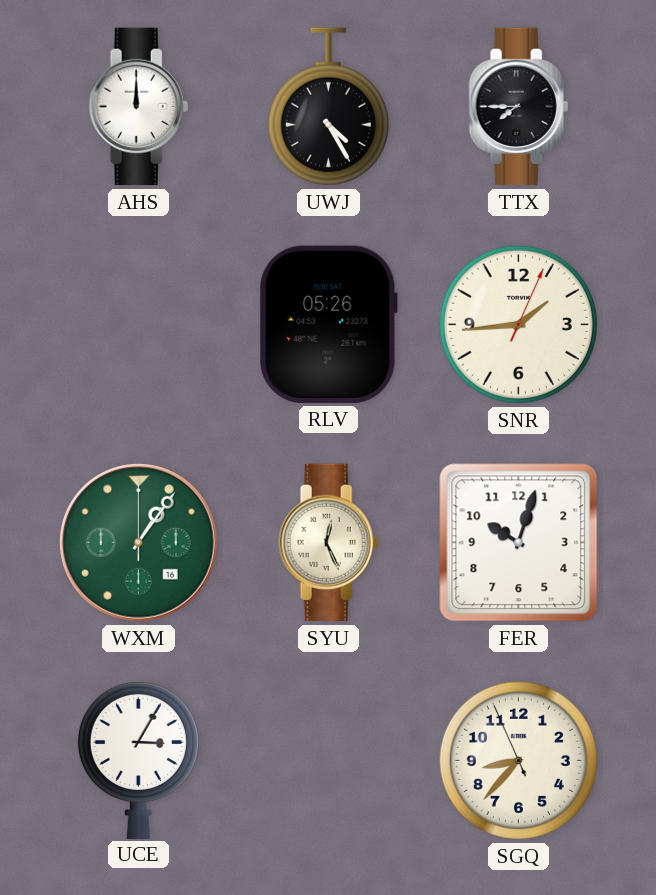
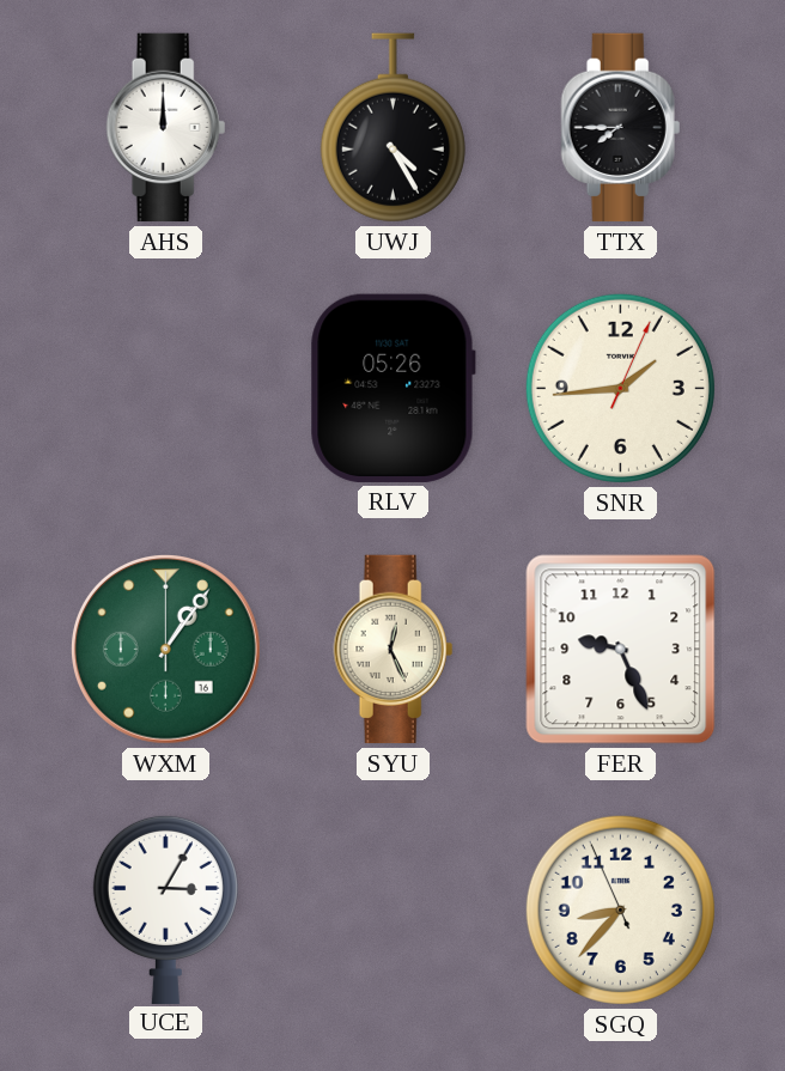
FER: 10:03 -> 9:26 (621, 650)
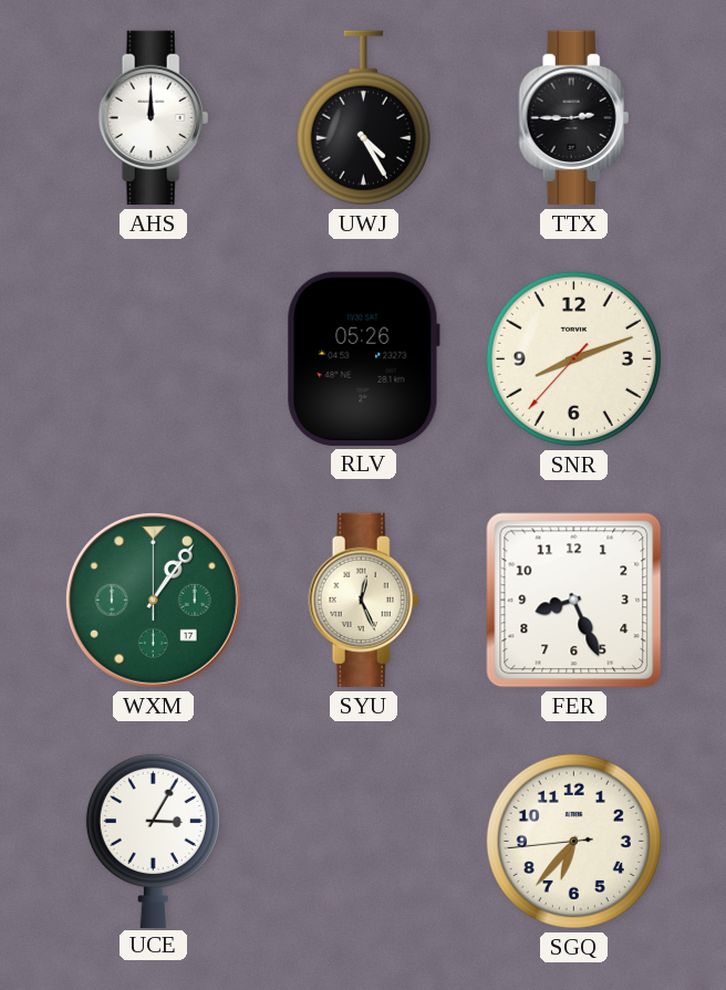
TTX: 7:45 -> 2:45 (574, 118)
SNR: 1:44 -> 8:11 (573, 358)
WXM date: 16 -> 17 (154, 601)
FER: 9:26 -> 8:26 (574, 601)
SGQ: 8:36 -> 6:36 (573, 841)
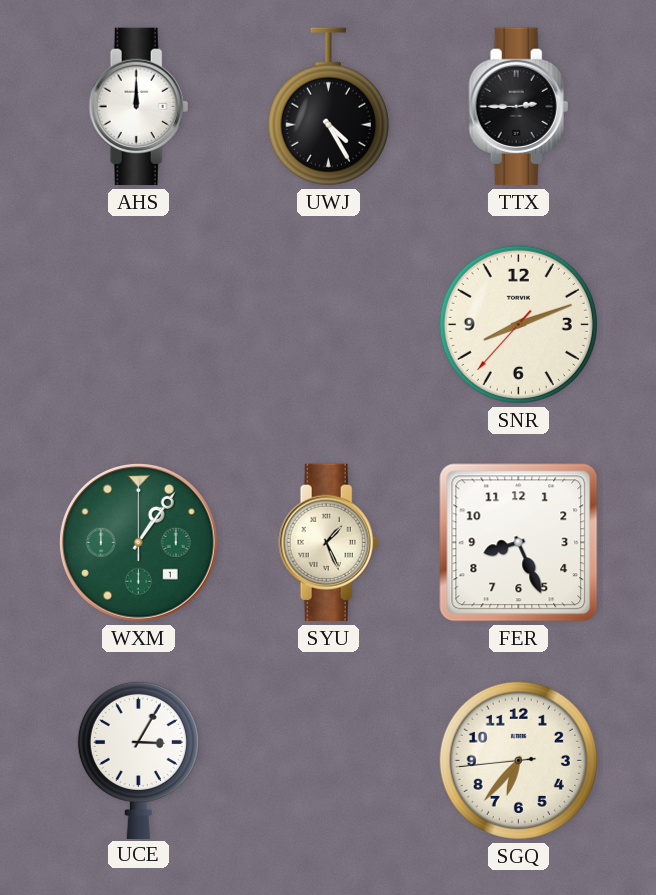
RLV: 05:26 -> none (363, 358)
WXM date: 17 -> 1 (139, 543)
SYU: 12:26 -> 1:26 (329, 543)
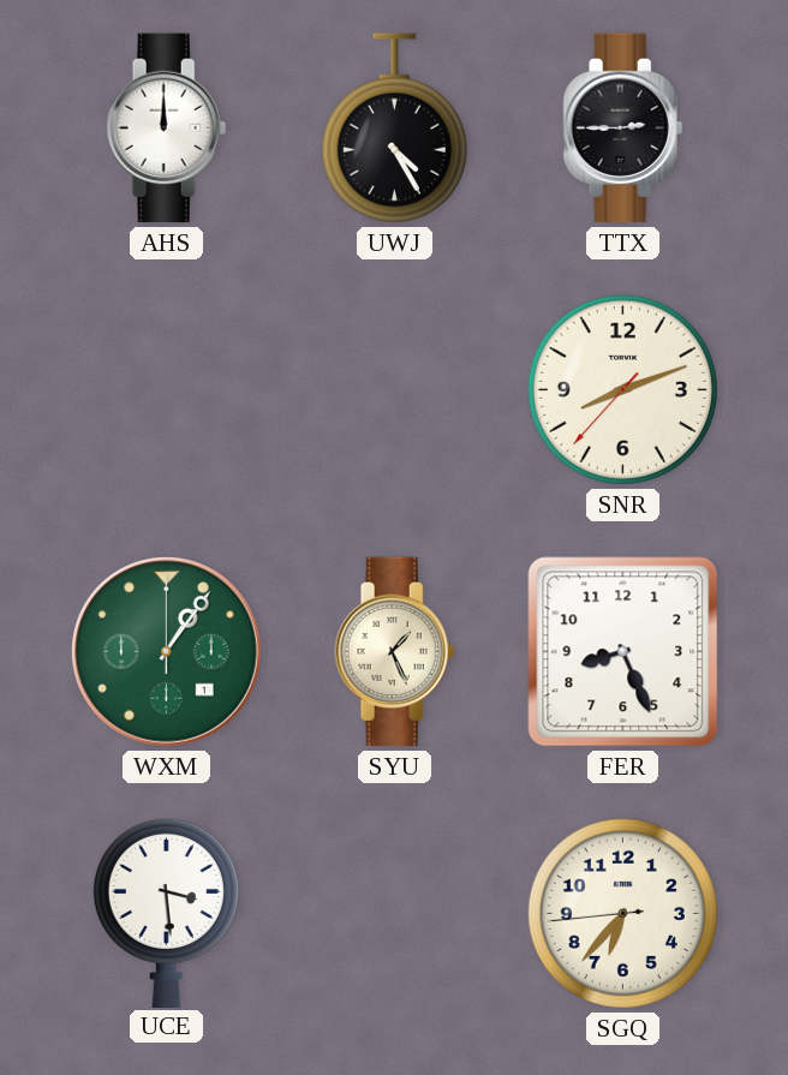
UCE: 3:05 -> 3:29 (166, 912)
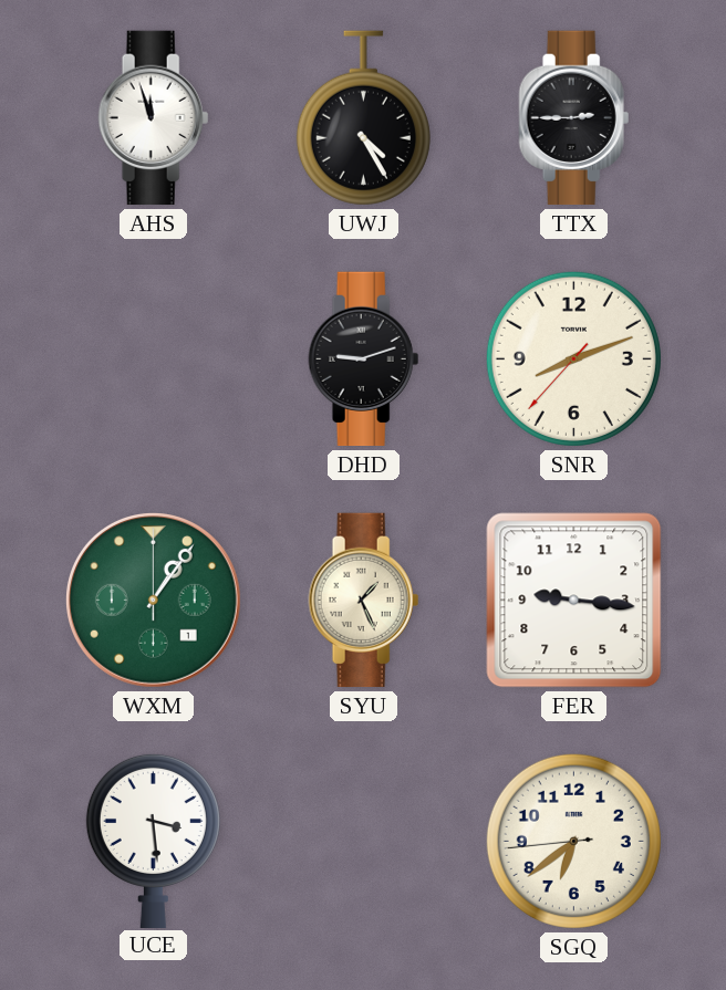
AHS: 12:00 -> 11:57 (154, 118)
DHD: none -> 9:12 (364, 359)
FER: 8:26 -> 9:16 (574, 601)
SGQ: 6:36 -> 6:38 (573, 841)
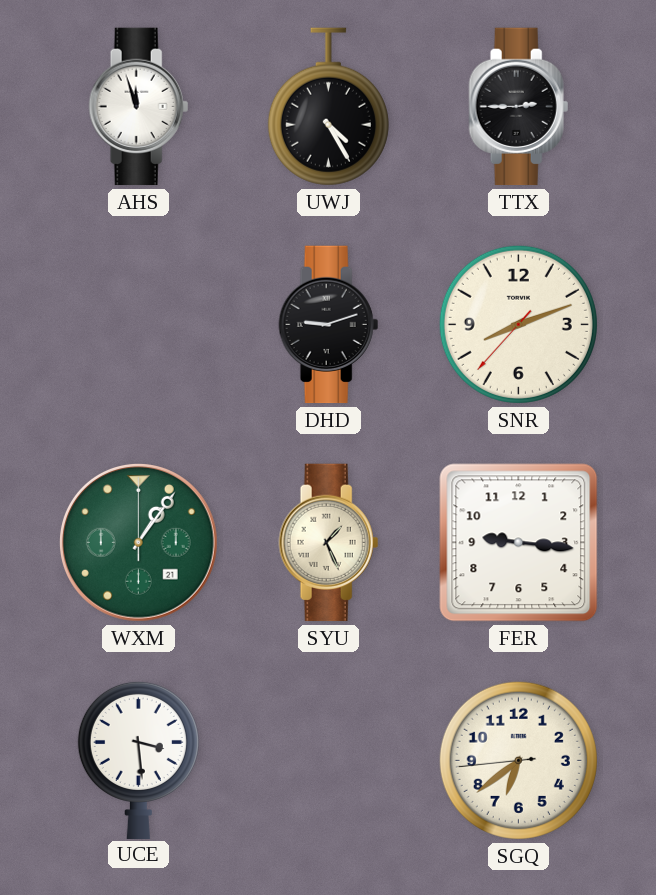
WXM date: 1 -> 21 (139, 543)
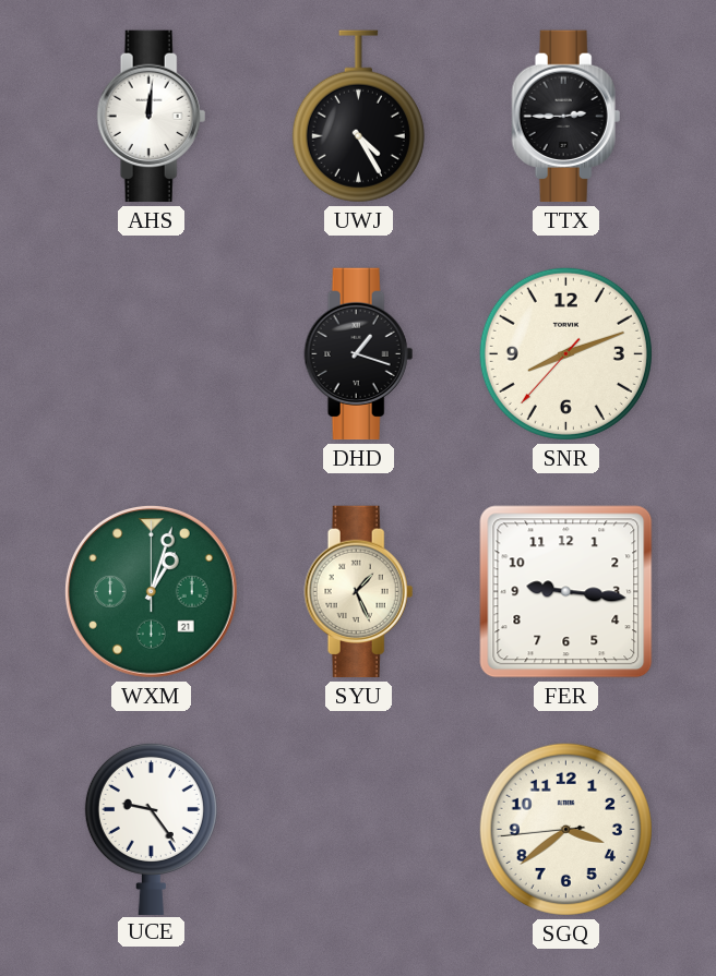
AHS: 11:57 -> 12:01 (152, 117)
DHD: 9:12 -> 1:18 (359, 354)
WXM: 1:06 -> 1:03 (152, 592)
UCE: 3:29 -> 9:24 (151, 828)
SGQ: 6:38 -> 3:38 (565, 829)
